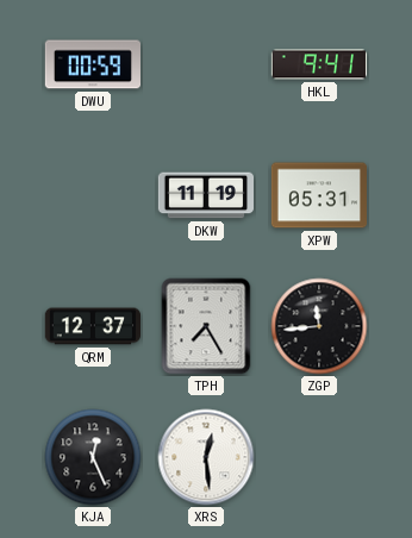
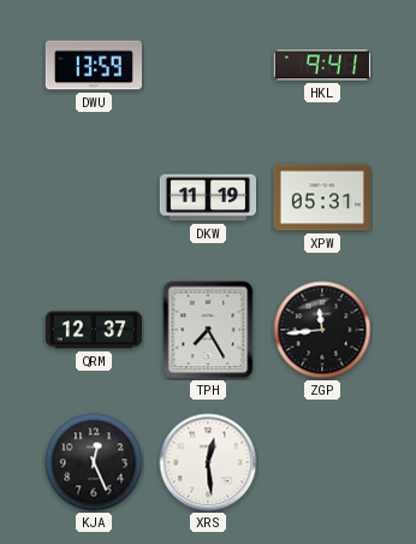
DWU: 00:59 -> 13:59 (93, 65)
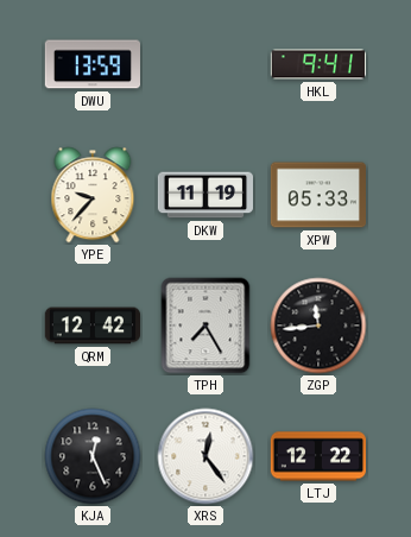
YPE: none -> 9:37 (93, 195)
XPW: 05:31 -> 05:33 (317, 195)
QRM: 12:37 -> 12:42 (91, 326)
XRS: 12:29 -> 12:24 (205, 456)
LTJ: none -> 12:22 (317, 456)
